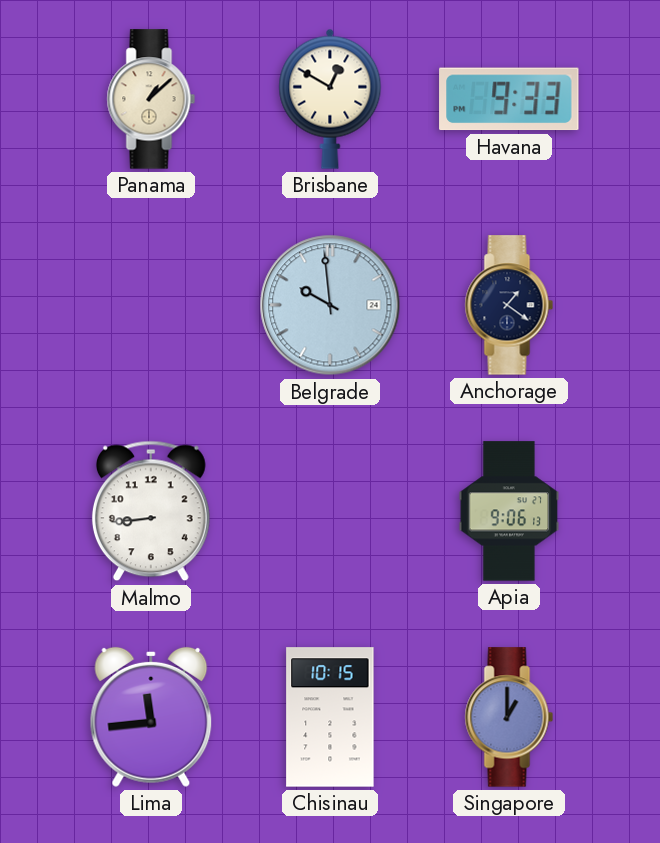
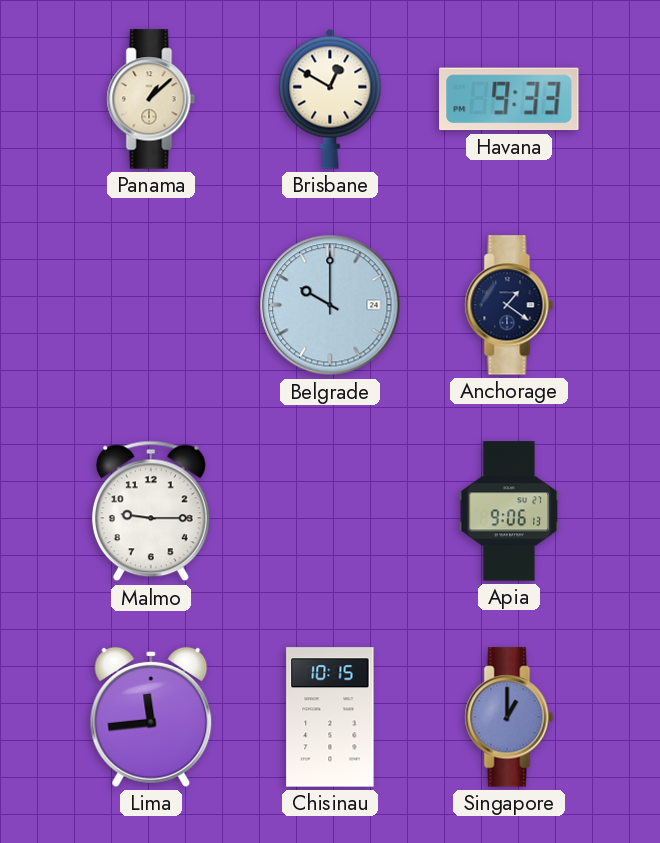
Belgrade: 9:59 -> 10:00 (330, 305)
Malmo: 8:44 -> 9:15 (151, 511)
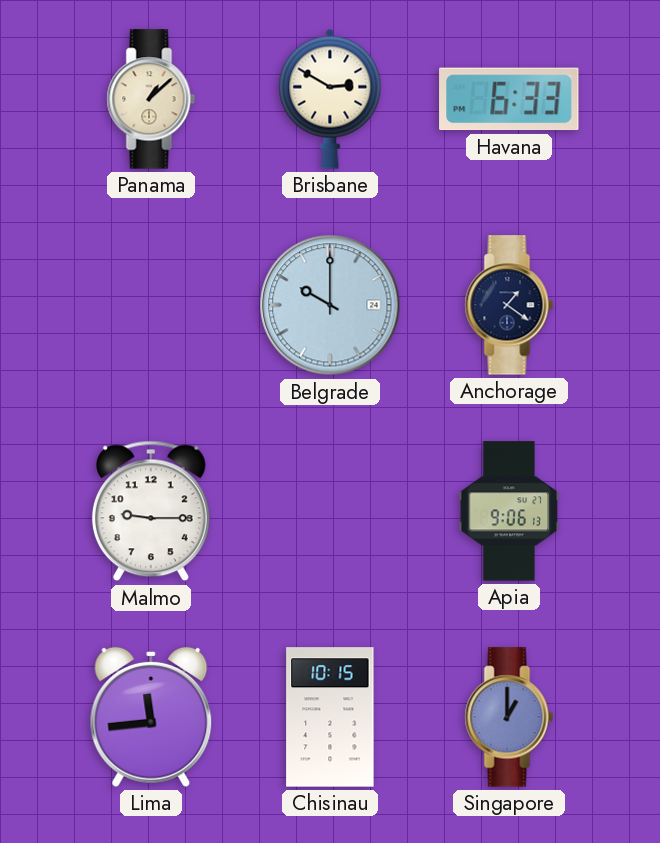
Brisbane: 12:50 -> 2:50 (330, 99)
Havana: 9:33 -> 6:33 (509, 99)
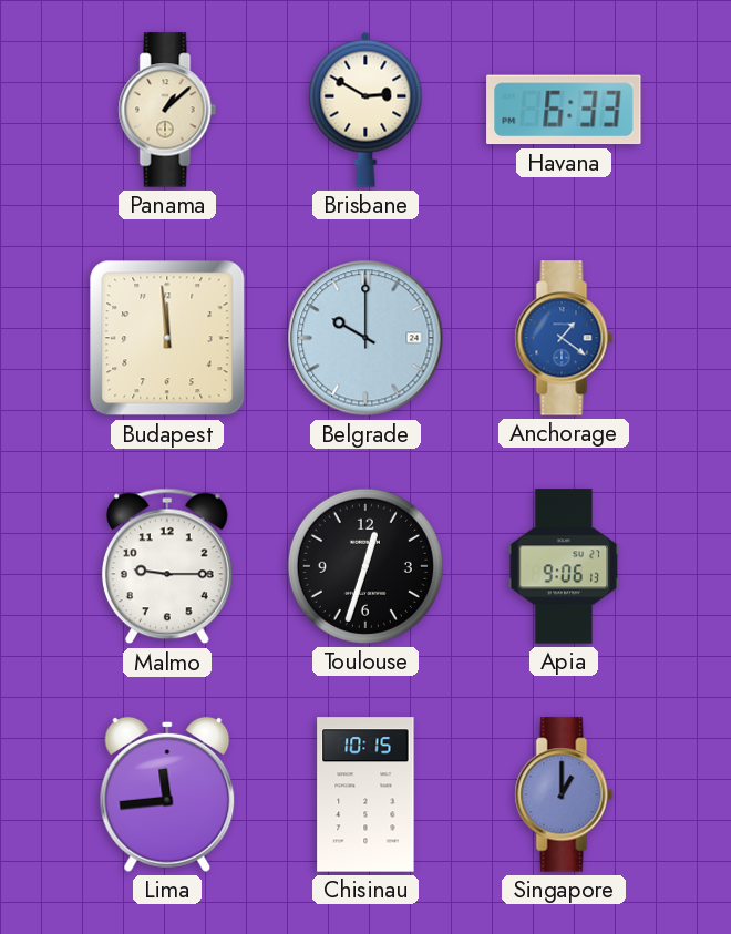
Budapest: none -> 11:59 (167, 338)
Anchorage dial: navy -> blue (564, 338)
Toulouse: none -> 12:33 (365, 566)
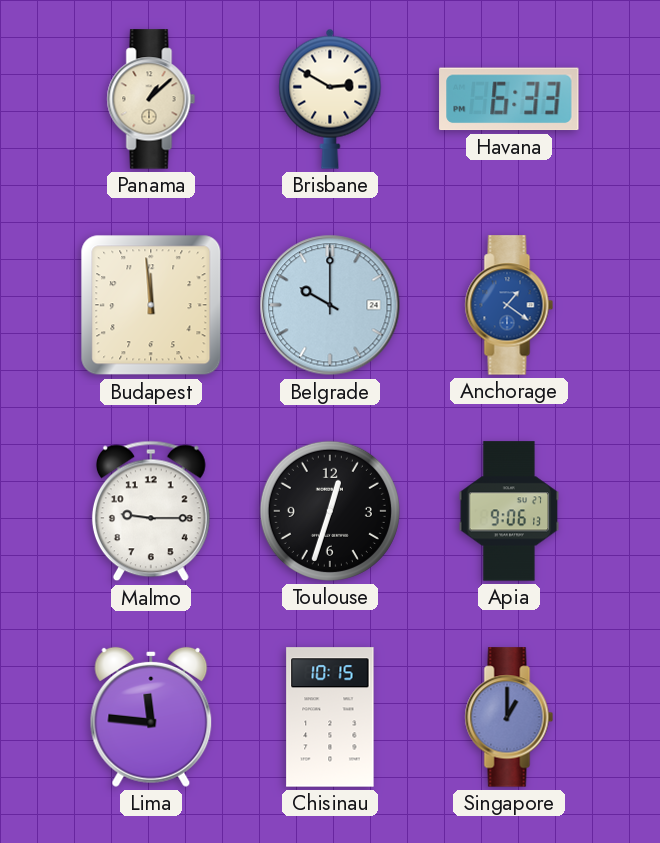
Lima: 11:44 -> 11:46 (151, 717)
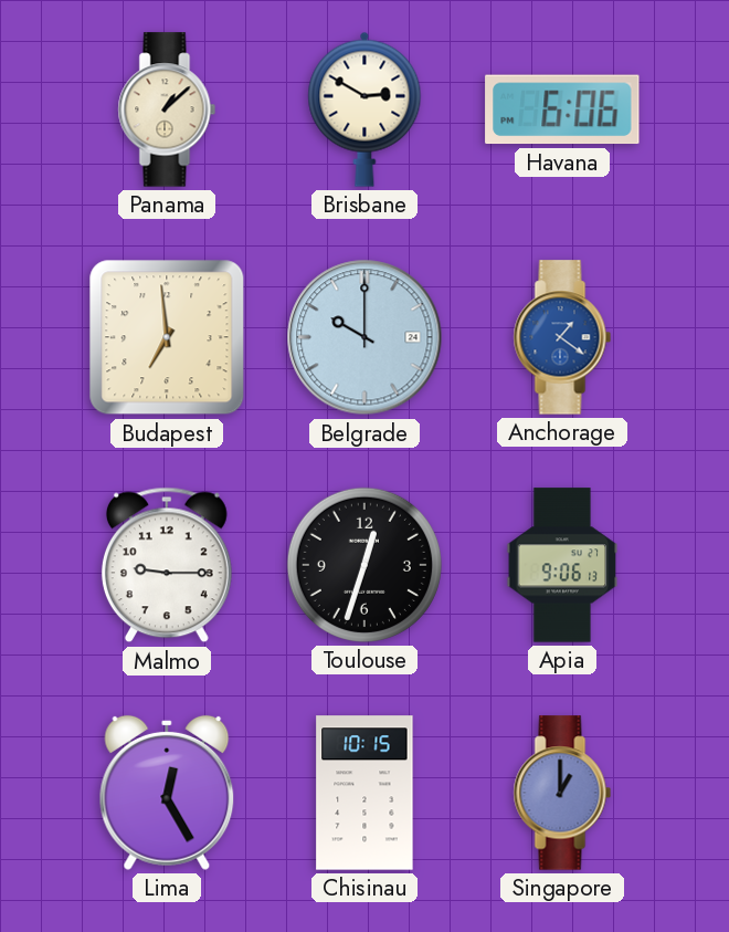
Havana: 6:33 -> 6:06 (562, 109)
Budapest: 11:59 -> 6:59 (167, 337)
Lima: 11:46 -> 12:25 (167, 793)
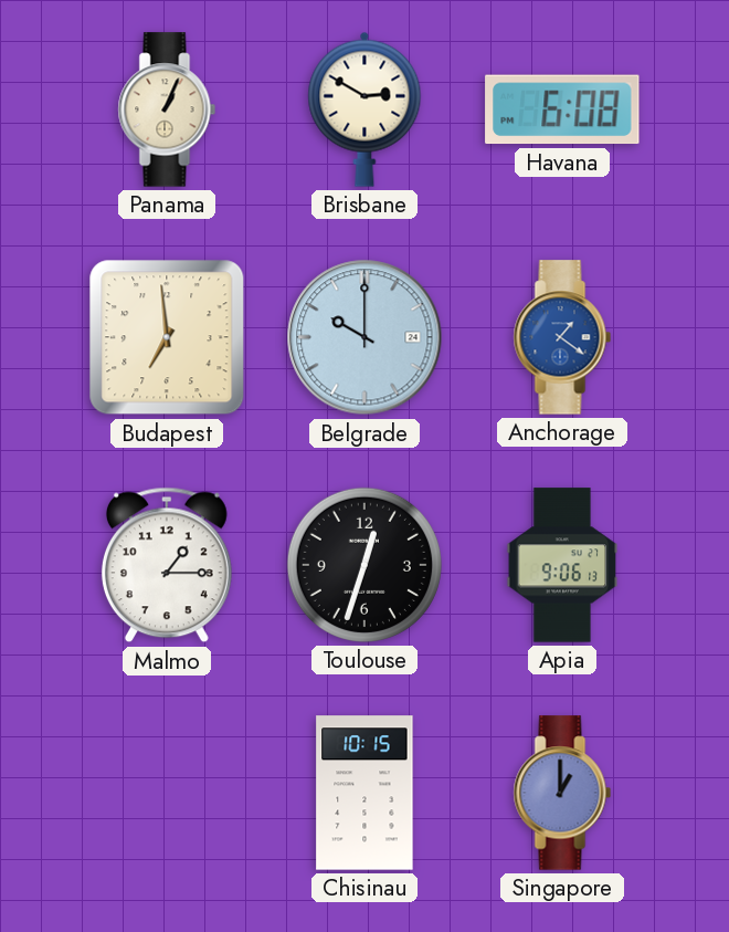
Panama: 1:08 -> 1:04 (167, 109)
Havana: 6:06 -> 6:08 (562, 109)
Malmo: 9:15 -> 1:15 (167, 565)
Lima: 12:25 -> none (167, 793)
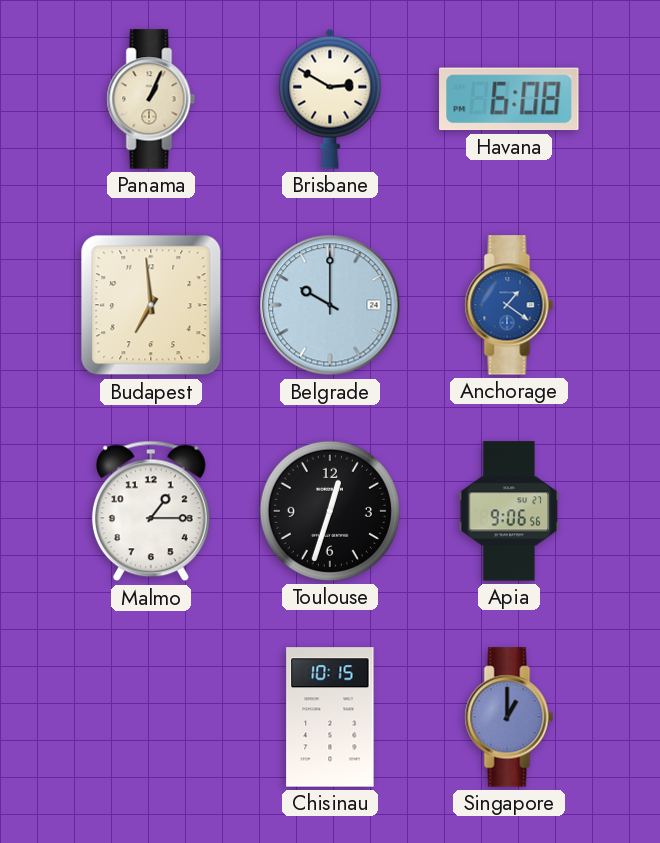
Apia: 9:06:13 -> 9:06:56 (509, 511)
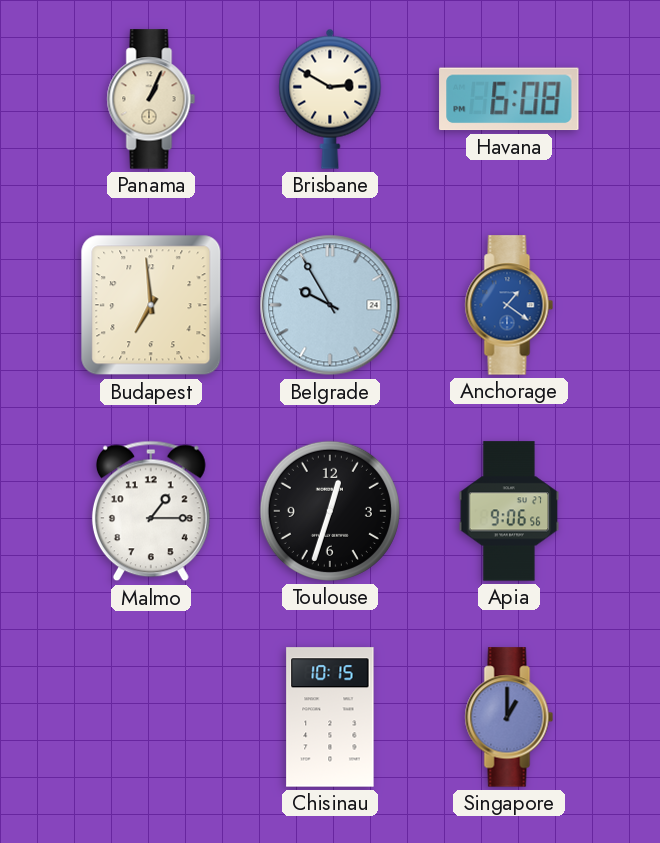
Belgrade: 10:00 -> 9:55 (330, 305)
